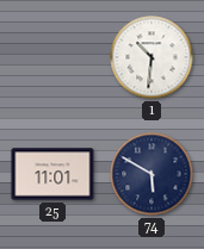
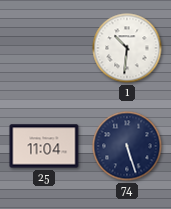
25: 11:01 -> 11:04 (44, 146)
74: 5:50 -> 5:27 (127, 146)
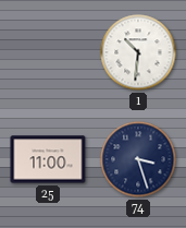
25: 11:04 -> 11:00 (48, 159)
74: 5:27 -> 3:27 (138, 159)
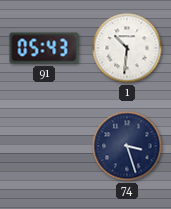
91: none -> 05:43 (44, 48)
25: 11:00 -> none (48, 159)
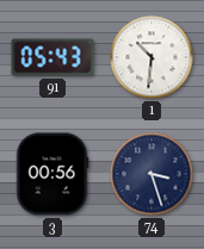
3: none -> 00:56 (52, 174)
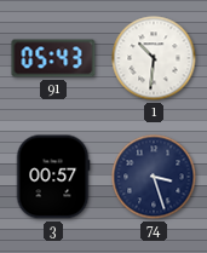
3: 00:56 -> 00:57 (53, 177)
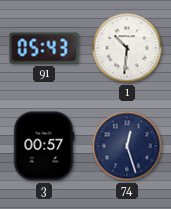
74: 3:27 -> 12:27 (127, 146)
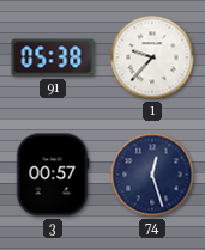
91: 05:43 -> 05:38 (53, 57)
1: 10:31 -> 9:37 (152, 57)
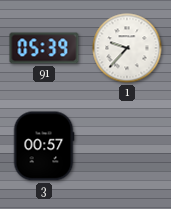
91: 05:38 -> 05:39 (44, 48)
74: 12:27 -> none (152, 175)
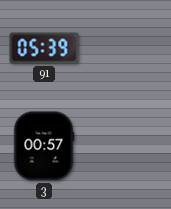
1: 9:37 -> none (127, 48)
